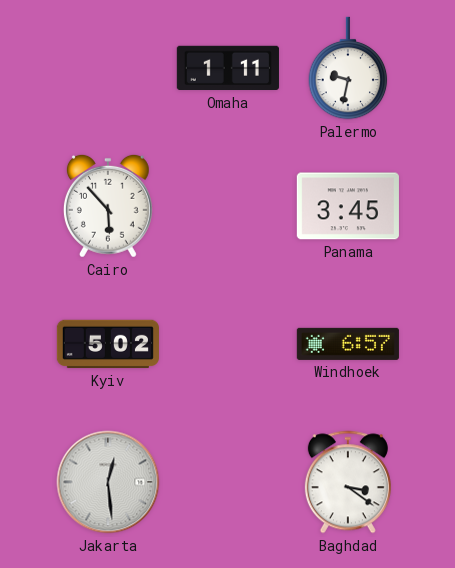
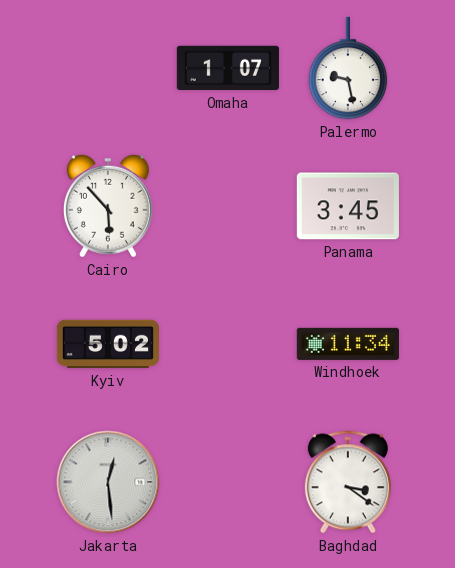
Omaha: 1:11 -> 1:07 (228, 68)
Palermo: 9:32 -> 9:28 (348, 68)
Windhoek: 6:57 -> 11:34 (348, 344)
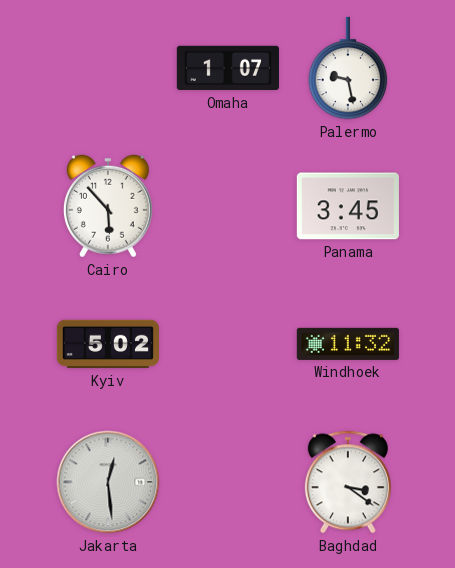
Windhoek: 11:34 -> 11:32 (348, 344)
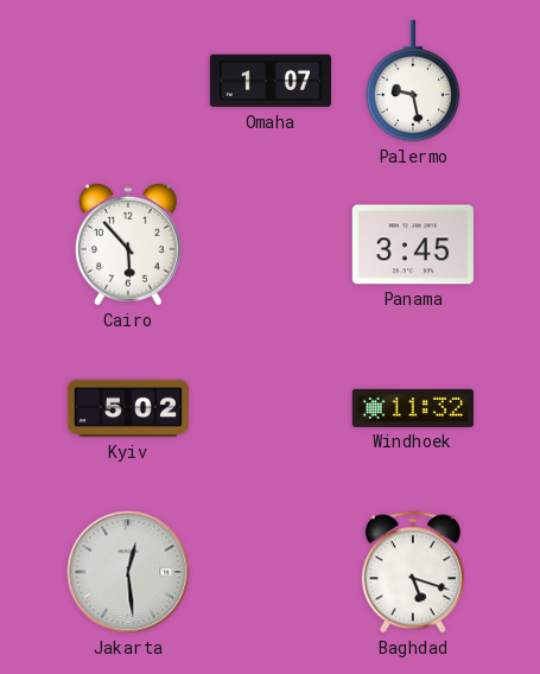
Baghdad: 3:21 -> 5:18 (413, 572)
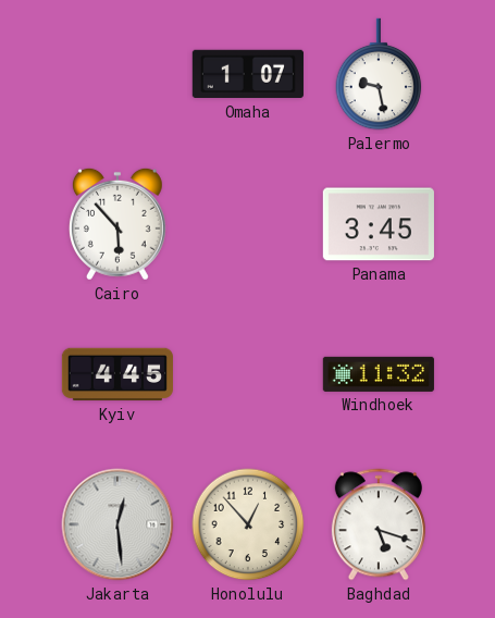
Kyiv: 5:02 -> 4:45 (117, 374)
Honolulu: none -> 12:53 (248, 524)
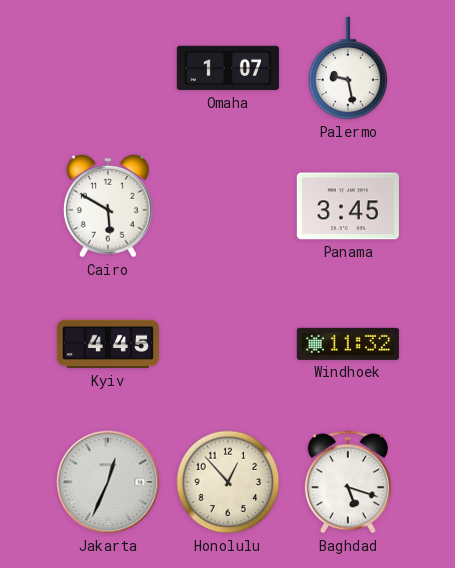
Cairo: 5:53 -> 5:50 (108, 206)
Jakarta: 12:29 -> 12:34 (108, 482)
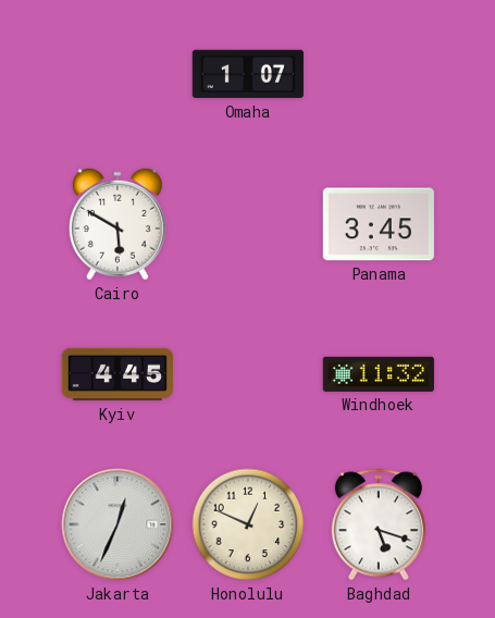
Palermo: 9:28 -> none (348, 68)
Honolulu: 12:53 -> 12:49 (248, 524)
